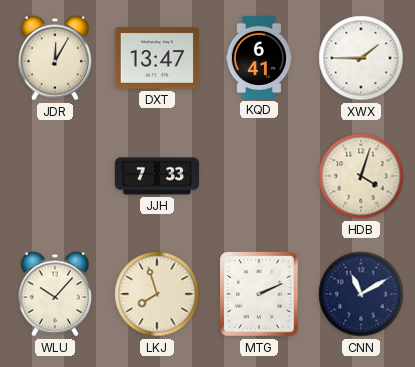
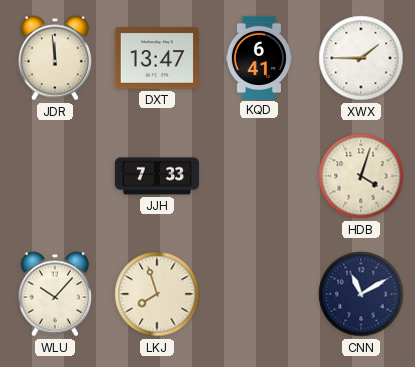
JDR: 12:05 -> 11:59 (55, 58)
MTG: 2:11 -> none (259, 294)
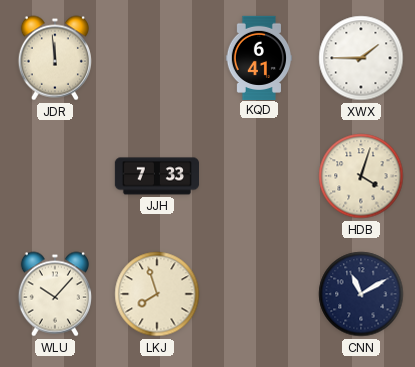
DXT: 13:47 -> none (156, 58)
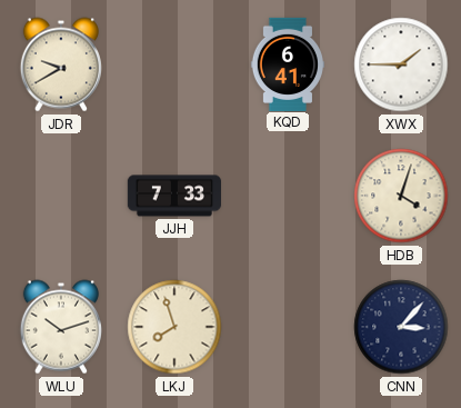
JDR: 11:59 -> 9:40 (61, 64)
WLU: 10:07 -> 10:12 (61, 327)
CNN: 11:10 -> 3:07 (401, 327)
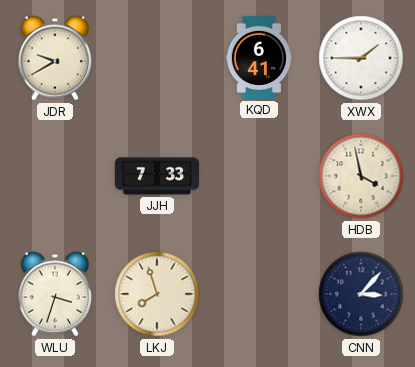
HDB: 4:03 -> 3:58 (361, 176)
WLU: 10:12 -> 3:33 (55, 294)
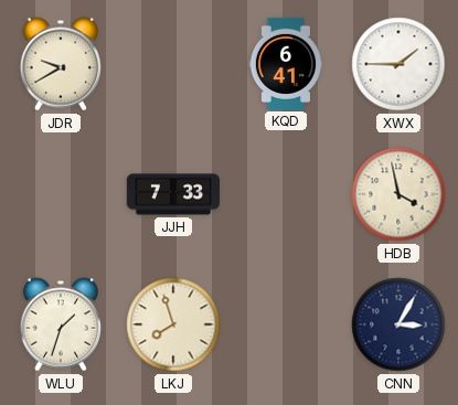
WLU: 3:33 -> 1:33 (61, 324)
CNN: 3:07 -> 3:05 (398, 324)
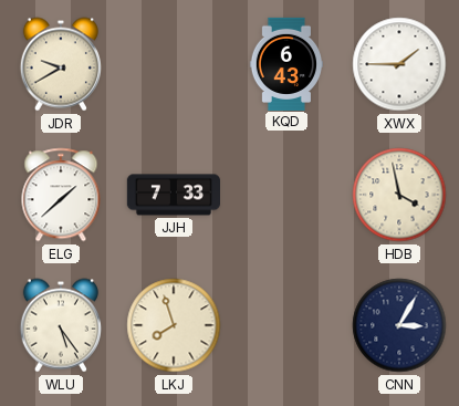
KQD: 6:41 -> 6:43 (285, 63)
ELG: none -> 1:38 (61, 195)
WLU: 1:33 -> 5:24 (61, 325)
